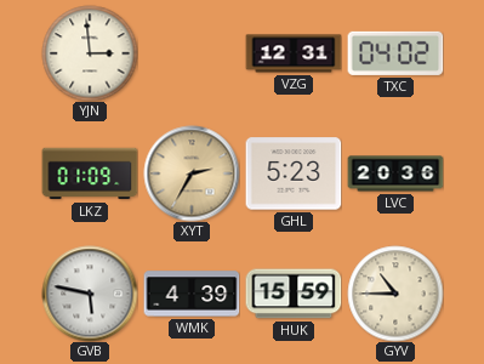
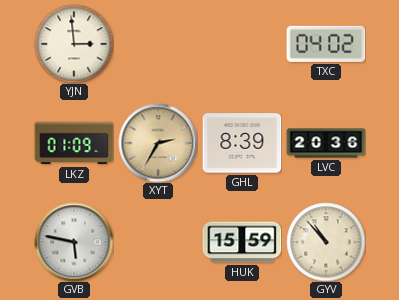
VZG: 12:31 -> none (294, 53)
GHL: 5:23 -> 8:39 (242, 143)
WMK: 4:39 -> none (192, 294)
GYV: 10:45 -> 10:53 (326, 242)
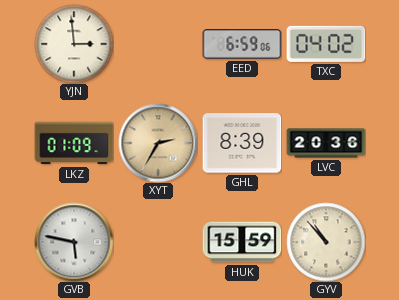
EED: none -> 6:59 (242, 44)
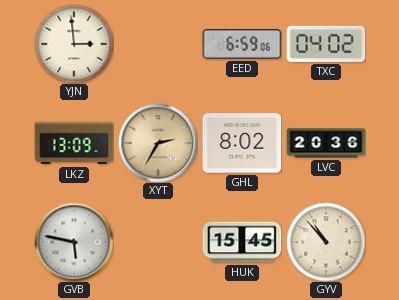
LKZ: 01:09 -> 13:09 (74, 143)
GHL: 8:39 -> 8:02 (242, 143)
HUK: 15:59 -> 15:45 (242, 242)
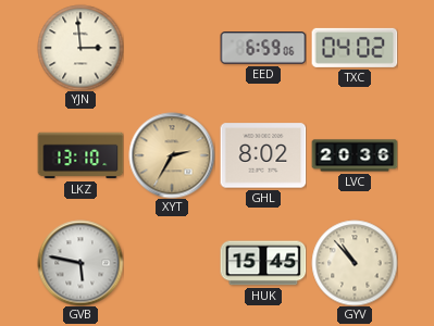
LKZ: 13:09 -> 13:10 (80, 155)
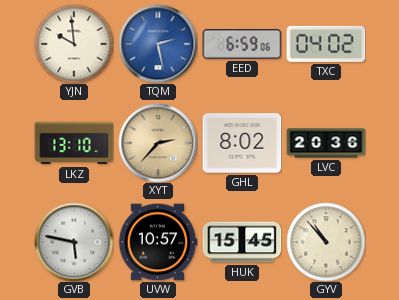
YJN: 2:59 -> 9:59 (74, 44)
TQM: none -> 2:28 (158, 44)
XYT: 2:35 -> 2:37 (158, 143)
UVW: none -> 10:57 (158, 242)
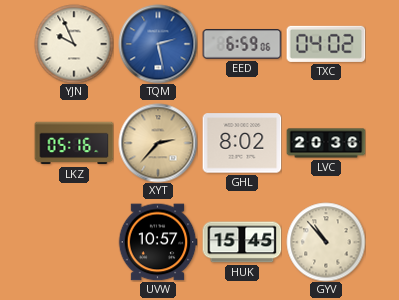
YJN: 9:59 -> 9:56 (74, 44)
LKZ: 13:10 -> 05:16 (74, 143)
GVB: 5:47 -> none (74, 242)
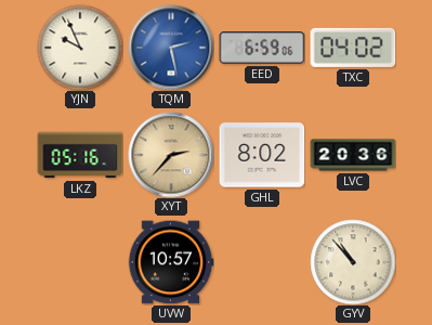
HUK: 15:45 -> none (242, 242)
